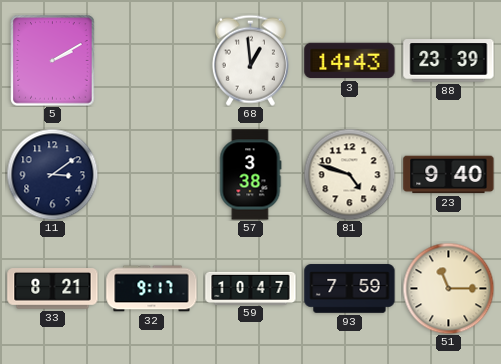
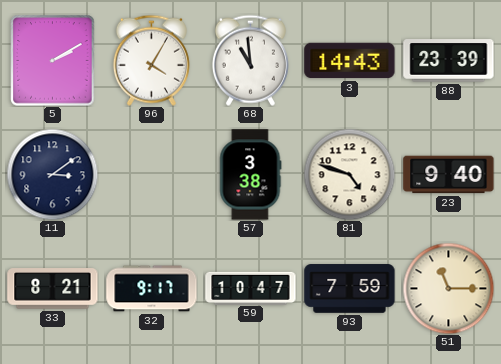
96: none -> 4:05 (151, 60)
68: 12:59 -> 10:59 (250, 60)
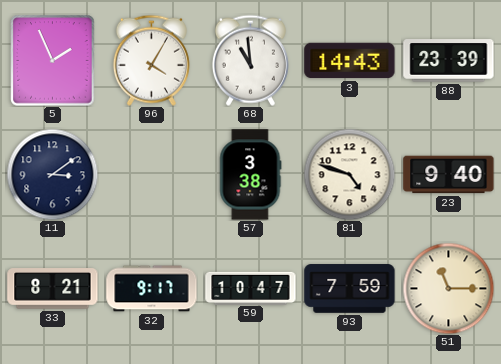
5: 2:10 -> 1:56 (53, 61)
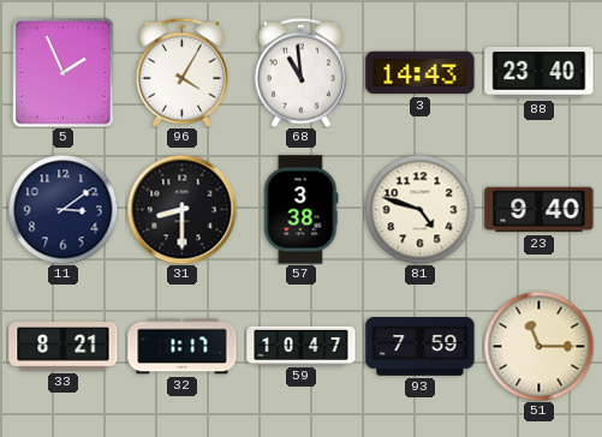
88: 23:39 -> 23:40 (540, 73)
31: none -> 8:30 (181, 209)
32: 9:17 -> 1:17 (183, 347)
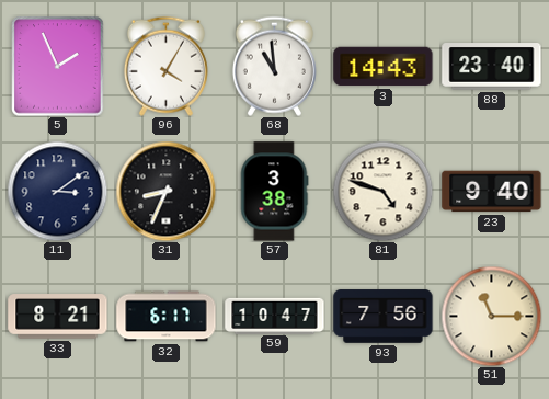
31: 8:30 -> 8:34 (165, 191)
32: 1:17 -> 6:17 (167, 317)
93: 7:59 -> 7:56 (384, 317)
